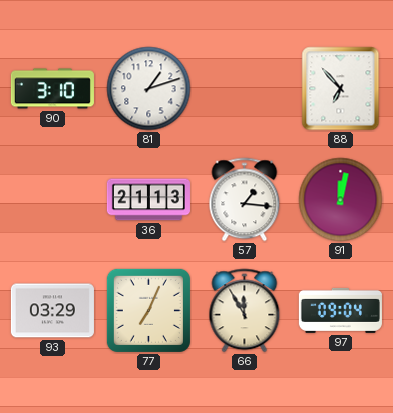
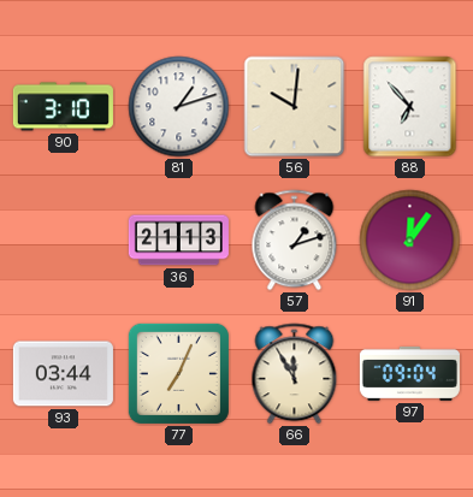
56: none -> 10:01 (295, 107)
57: 1:16 -> 1:12 (295, 241)
91: 12:02 -> 12:06 (410, 241)
93: 03:29 -> 03:44 (63, 374)
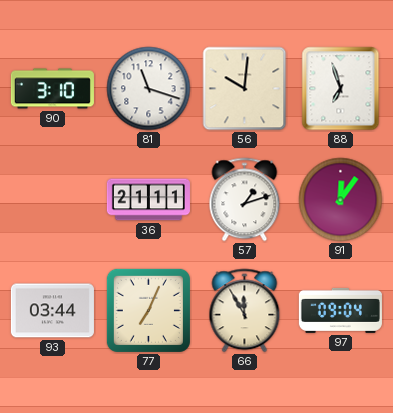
81: 1:12 -> 11:18 (149, 89)
88: 6:53 -> 6:57 (341, 89)
36: 21:13 -> 21:11 (148, 200)
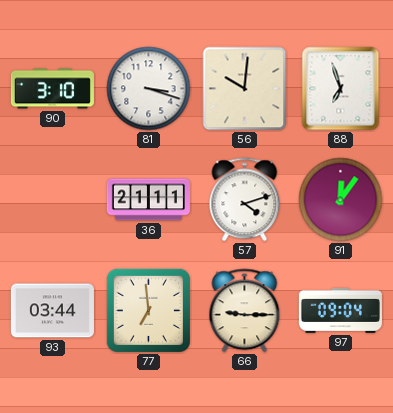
81: 11:18 -> 3:18 (149, 89)
57: 1:12 -> 4:12 (245, 200)
77: 7:04 -> 6:59 (148, 310)
66: 11:55 -> 9:15 (245, 311)
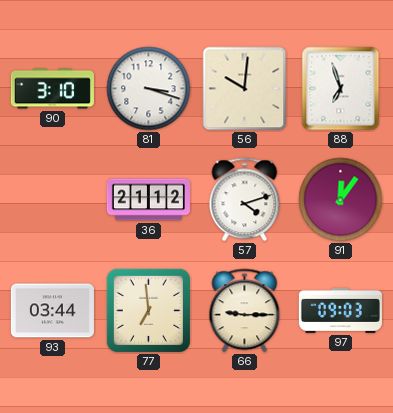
36: 21:11 -> 21:12 (148, 200)
97: 09:04 -> 09:03 (340, 310)
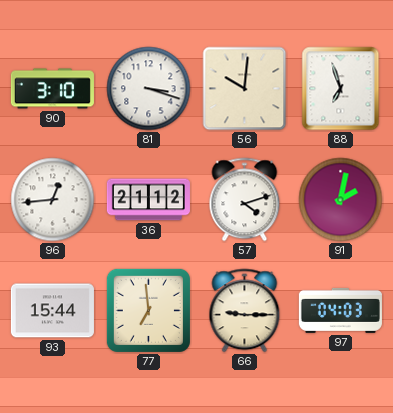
96: none -> 12:44 (53, 200)
91: 12:06 -> 2:02 (341, 200)
93: 03:44 -> 15:44 (52, 311)
97: 09:03 -> 04:03 (340, 310)
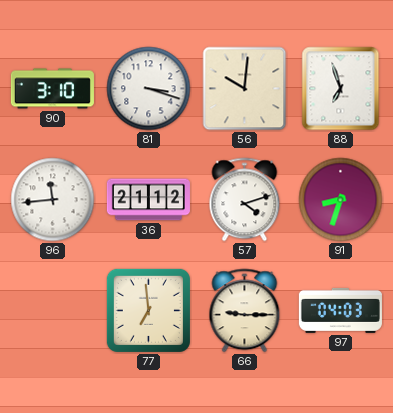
96: 12:44 -> 11:44 (53, 200)
91: 2:02 -> 8:33 (341, 200)
93: 15:44 -> none (52, 311)
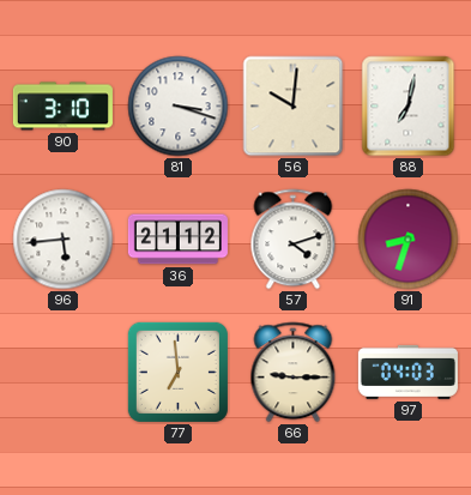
88: 6:57 -> 7:02 (409, 107)
96: 11:44 -> 5:44 (64, 240)
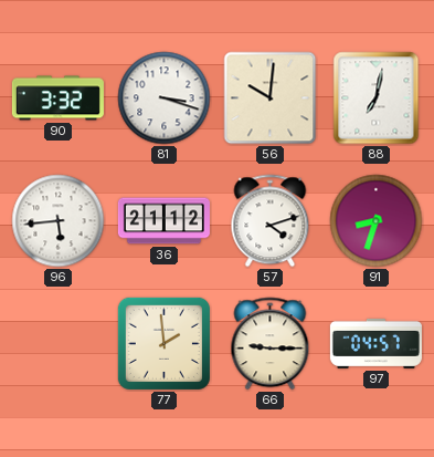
90: 3:10 -> 3:32 (57, 98)
77: 6:59 -> 1:59 (163, 343)
97: 04:03 -> 04:57 (375, 343)
